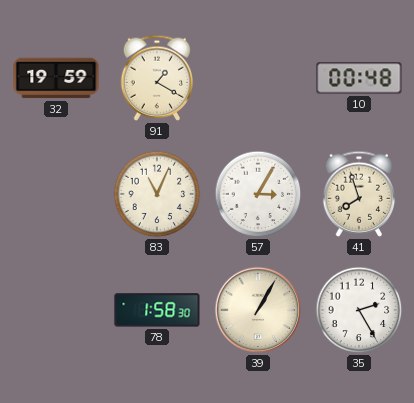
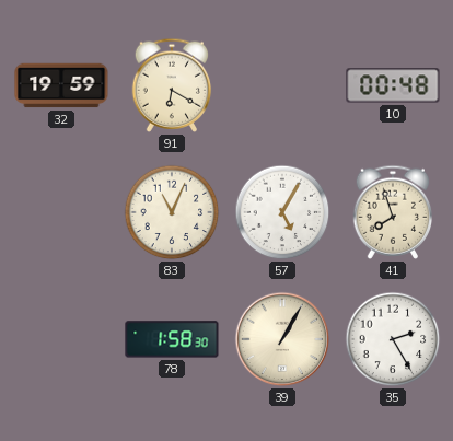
91: 1:20 -> 6:20 (172, 85)
57: 3:05 -> 5:05 (282, 212)
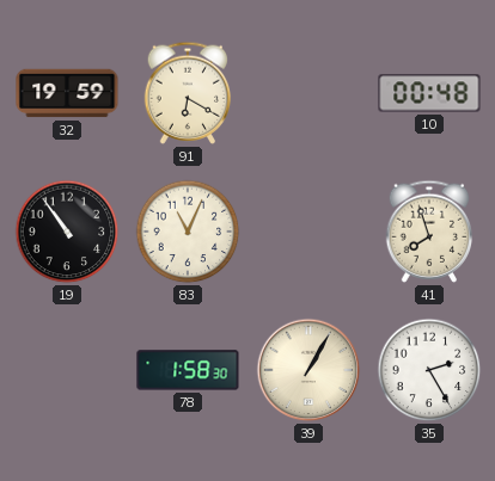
19: none -> 10:54 (67, 232)
57: 5:05 -> none (282, 212)
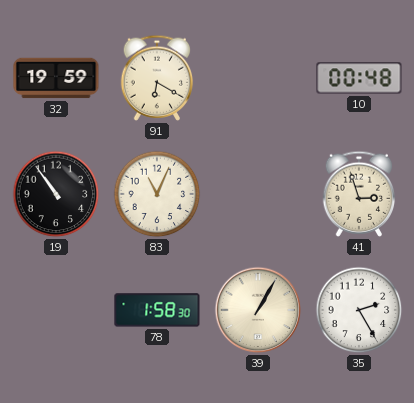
41: 7:57 -> 2:57 (359, 194)
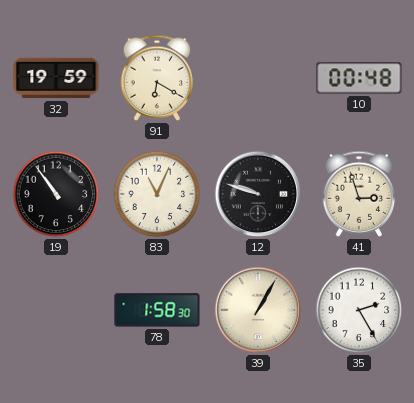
12: none -> 9:48 (258, 194)
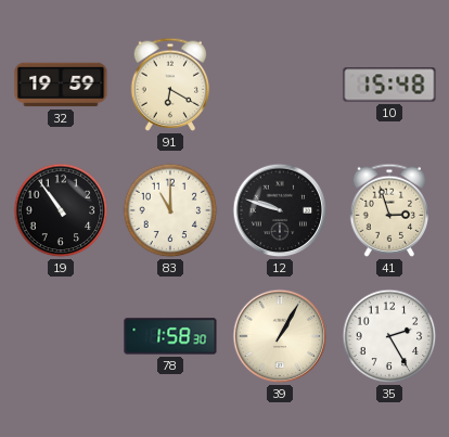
10: 00:48 -> 15:48 (389, 85)
83: 11:04 -> 11:00 (170, 210)
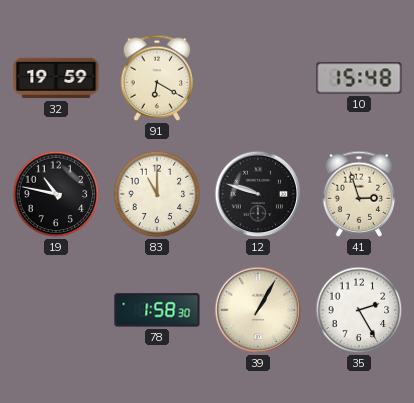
19: 10:54 -> 10:47 (56, 194)
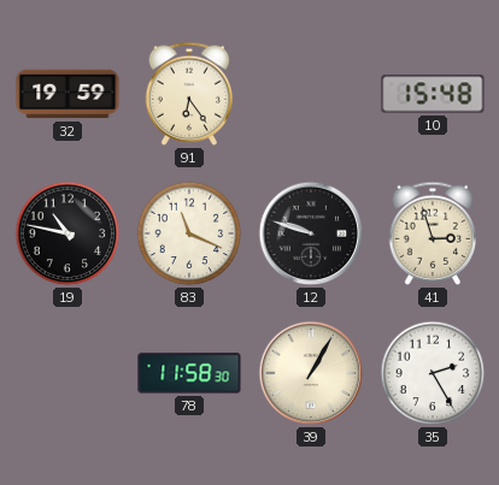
91: 6:20 -> 6:24 (189, 94)
83: 11:00 -> 11:19 (189, 233)
78: 1:58 -> 11:58 (189, 373)
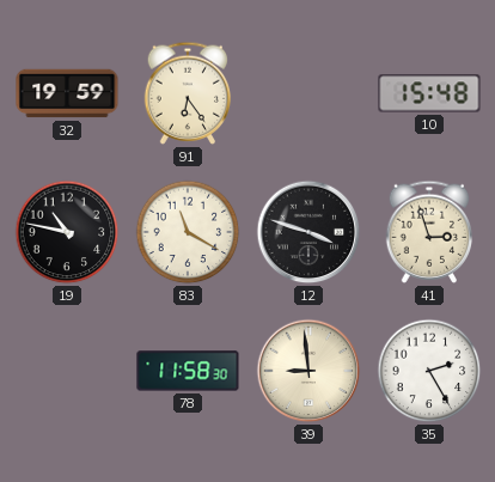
83: 11:19 -> 11:20 (188, 232)
12: 9:48 -> 3:48 (308, 232)
39: 1:05 -> 8:59 (308, 371)
